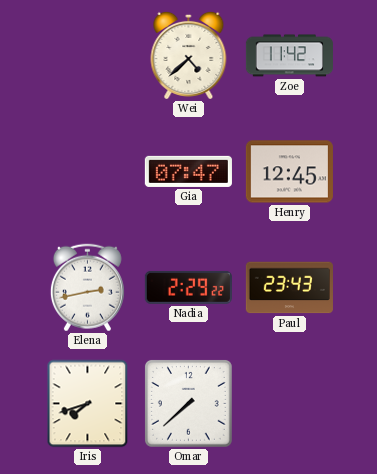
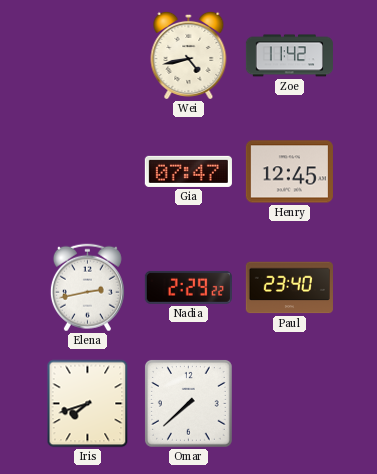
Wei: 4:38 -> 4:43 (189, 55)
Paul: 23:43 -> 23:40 (289, 288)
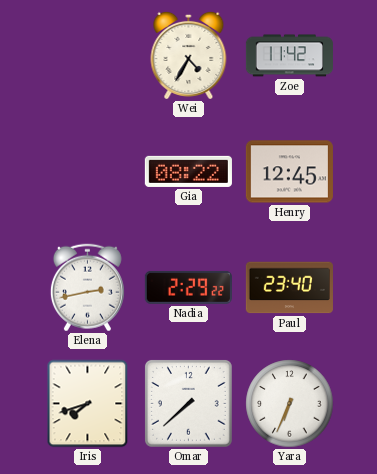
Wei: 4:43 -> 4:35 (189, 55)
Gia: 07:47 -> 08:22 (188, 171)
Yara: none -> 6:34 (290, 404)
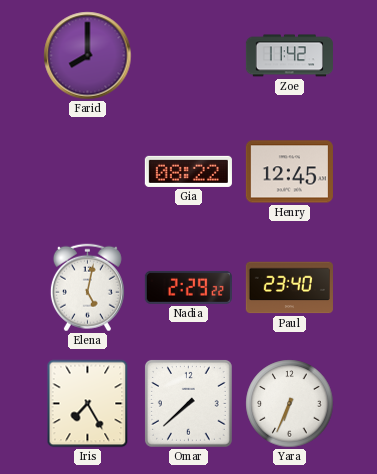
Farid: none -> 8:00 (88, 56)
Wei: 4:35 -> none (189, 55)
Elena: 2:43 -> 5:02 (87, 288)
Iris: 7:42 -> 7:25 (88, 404)
